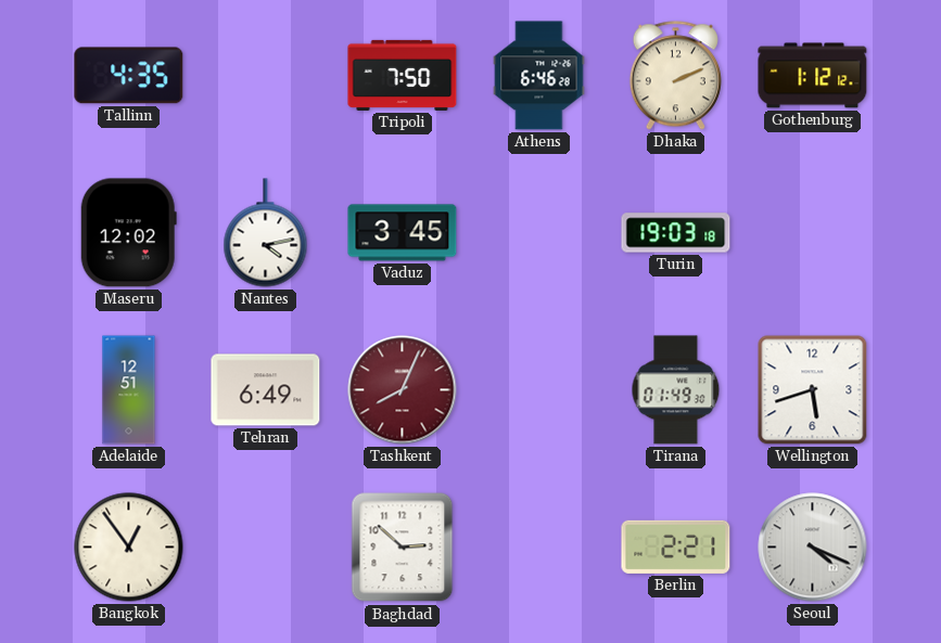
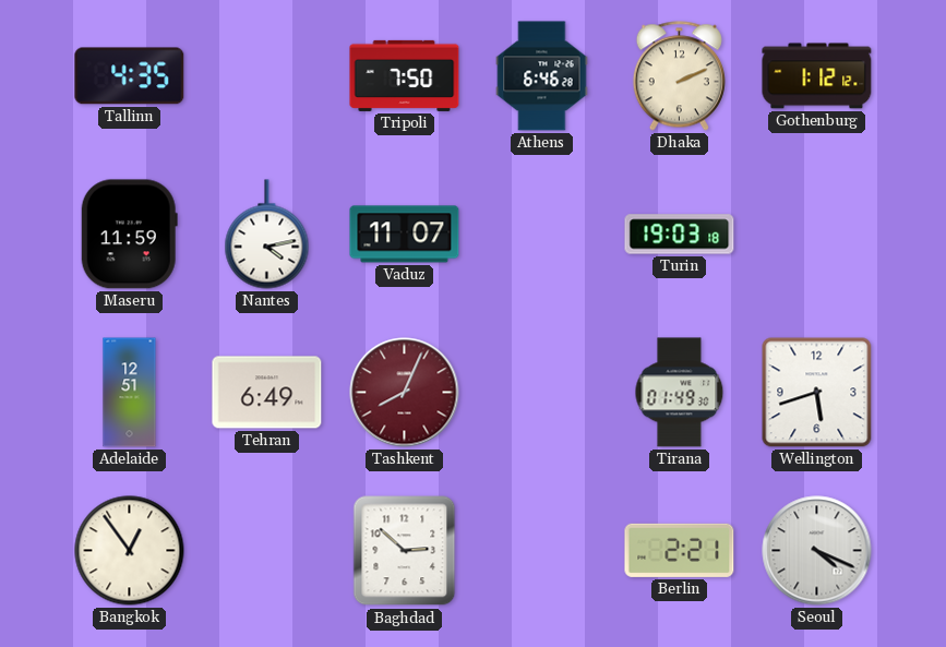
Maseru: 12:02 -> 11:59 (129, 235)
Vaduz: 3:45 -> 11:07 (405, 235)
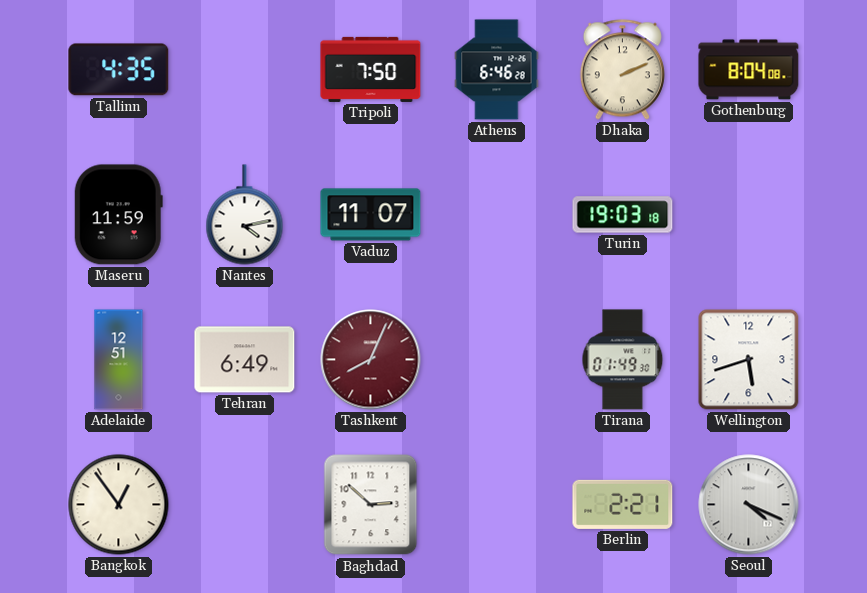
Gothenburg: 1:12 -> 8:04 (749, 70)
